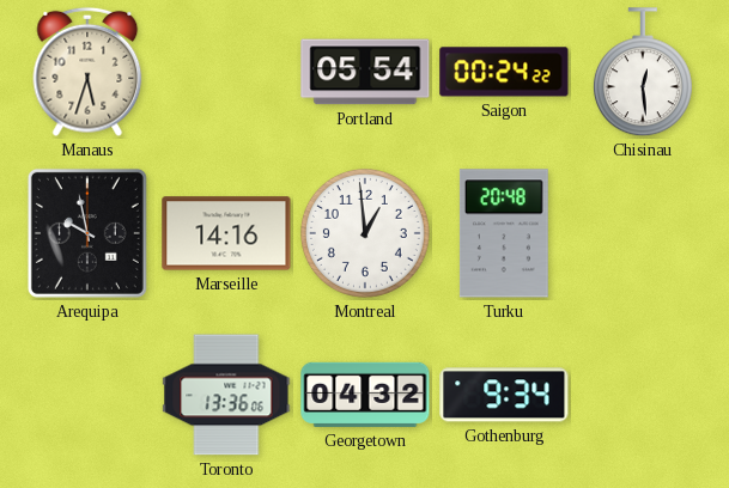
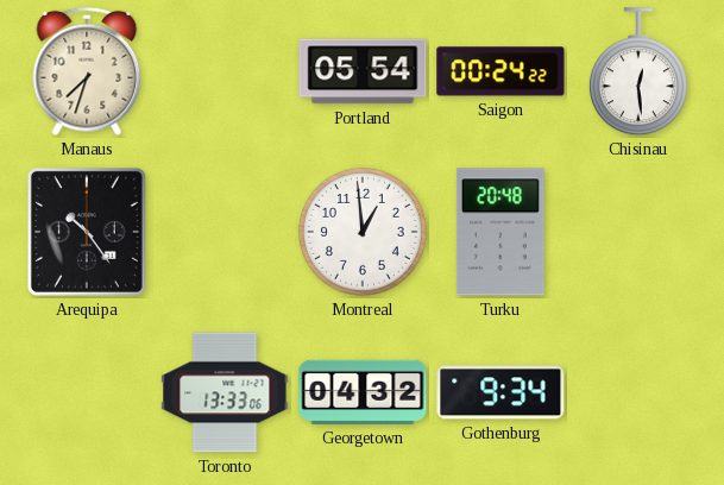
Manaus: 5:33 -> 7:33 (87, 71)
Arequipa: 9:58 -> 10:24 (87, 232)
Marseille: 14:16 -> none (226, 233)
Toronto: 13:36 -> 13:33 (225, 392)
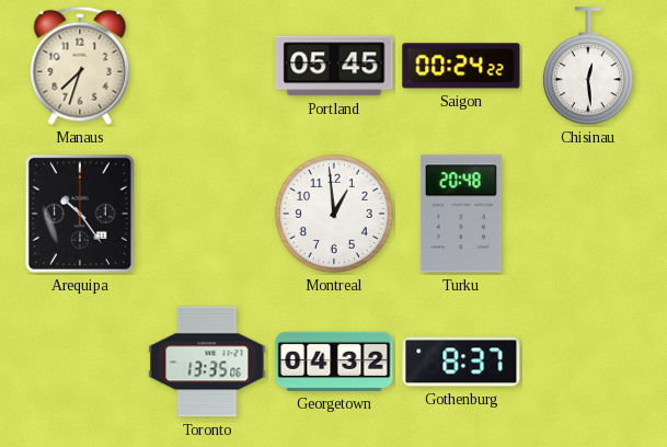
Portland: 05:54 -> 05:45 (334, 66)
Toronto: 13:33 -> 13:35 (207, 362)
Gothenburg: 9:34 -> 8:37 (461, 362)
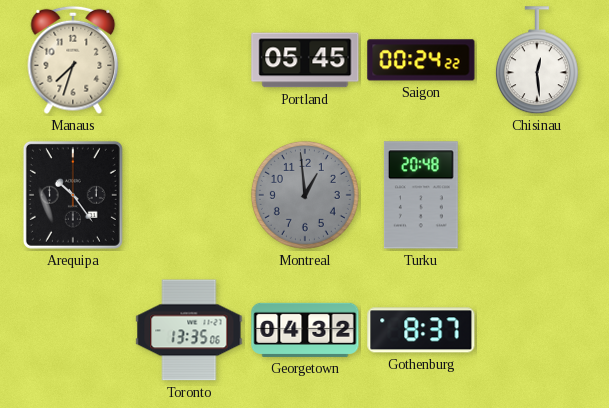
Montreal dial: white -> grey (305, 195)
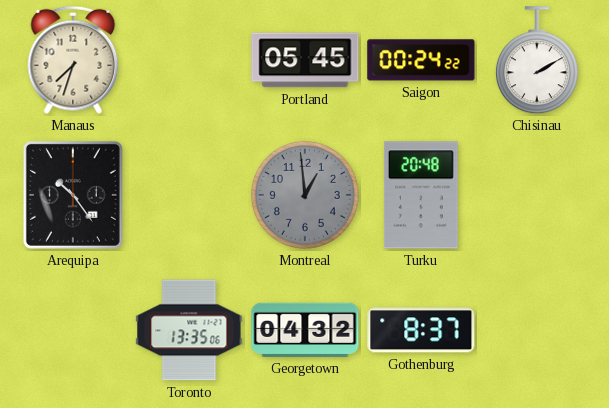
Chisinau: 12:29 -> 2:10 (537, 61)
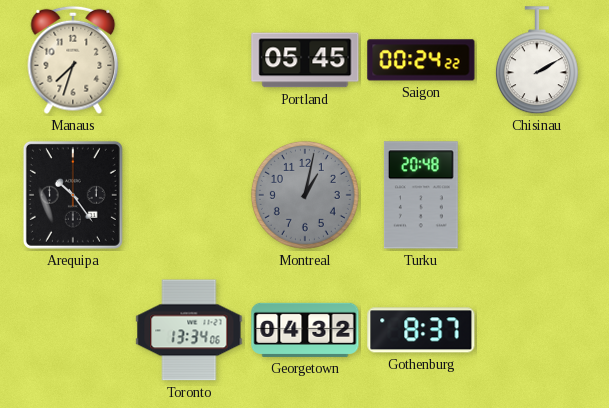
Montreal: 12:59 -> 1:02 (305, 195)
Toronto: 13:35 -> 13:34 (189, 330)
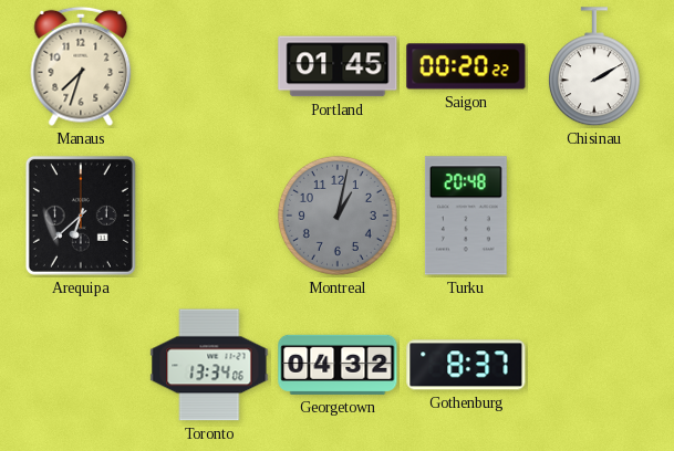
Portland: 05:45 -> 01:45 (338, 66)
Saigon: 00:24 -> 00:20 (466, 66)
Arequipa: 10:24 -> 6:38 (81, 216)
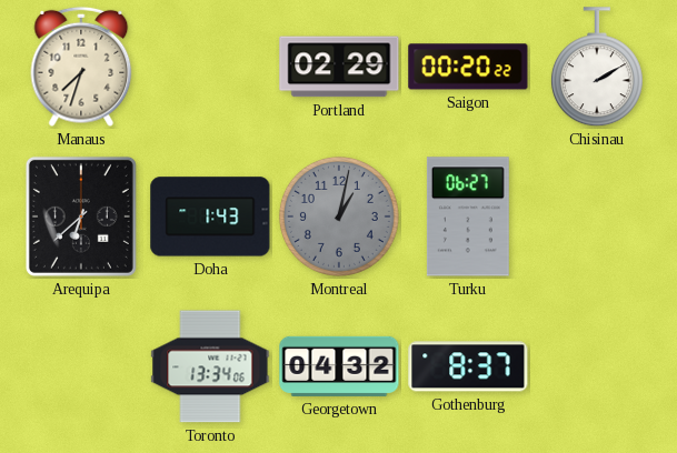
Portland: 01:45 -> 02:29 (339, 67)
Doha: none -> 1:43 (210, 217)
Turku: 20:48 -> 06:27 (468, 217)
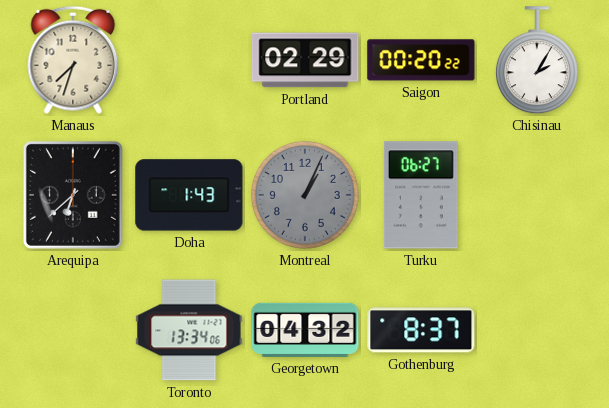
Chisinau: 2:10 -> 2:05 (537, 61)
Montreal: 1:02 -> 1:04 (305, 195)
